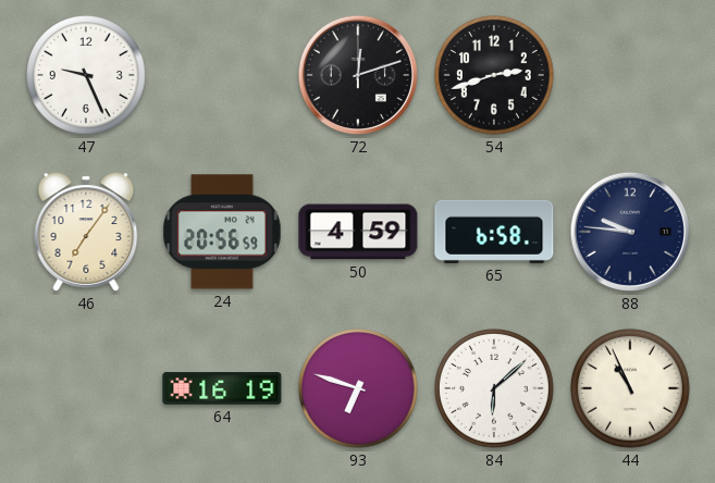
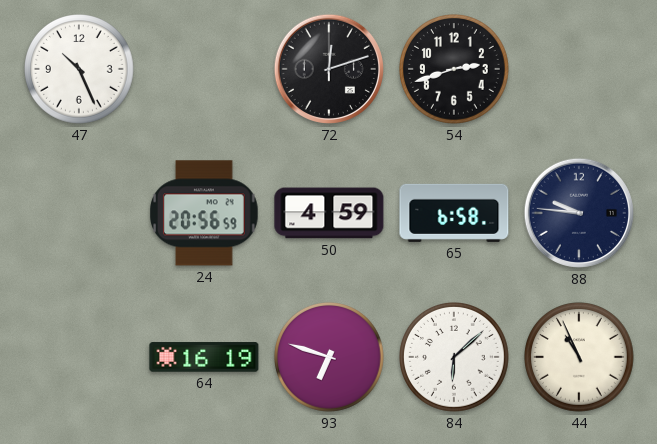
47: 9:26 -> 10:26 (80, 70)
46: 7:06 -> none (86, 232)
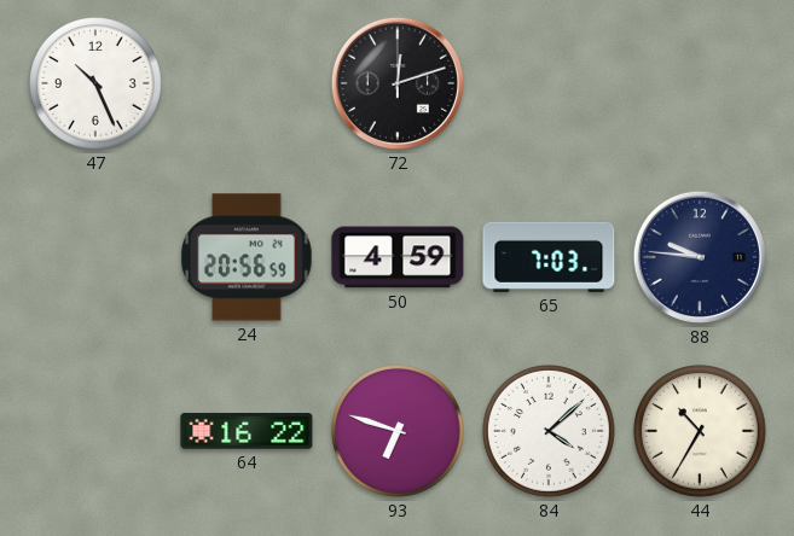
54: 2:42 -> none (455, 70)
65: 6:58 -> 7:03 (549, 257)
64: 16:19 -> 16:22 (247, 431)
84: 6:08 -> 4:08 (550, 432)
44: 10:56 -> 10:35 (701, 432)
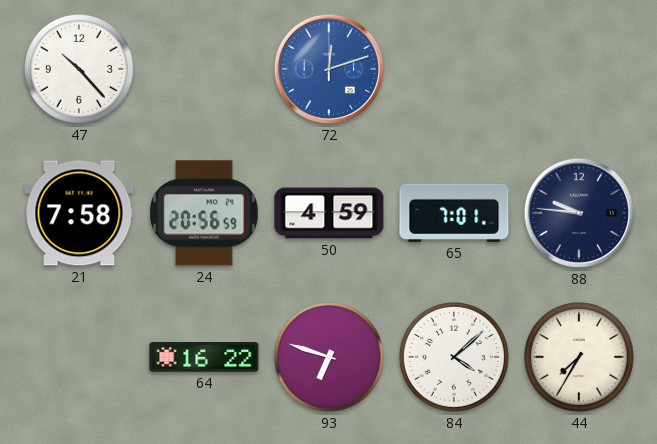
47: 10:26 -> 10:23 (80, 70)
72 dial: black -> blue (329, 69)
21: none -> 7:58 (79, 213)
65: 7:03 -> 7:01 (454, 213)
44: 10:35 -> 7:35 (580, 358)
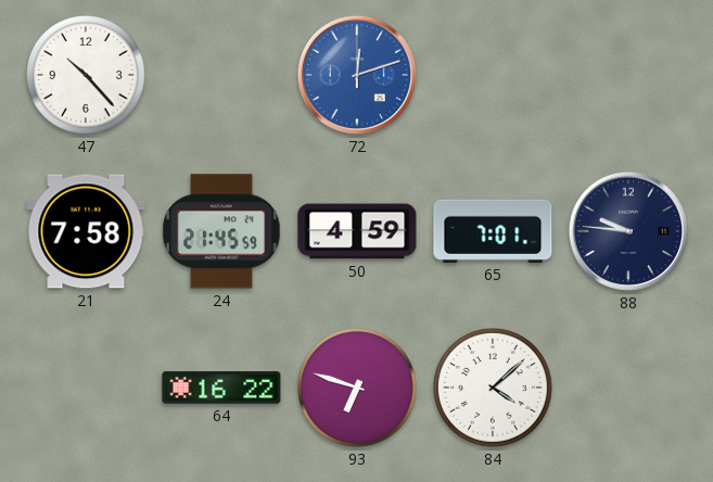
24: 20:56 -> 21:45 (222, 231)
44: 7:35 -> none (580, 358)
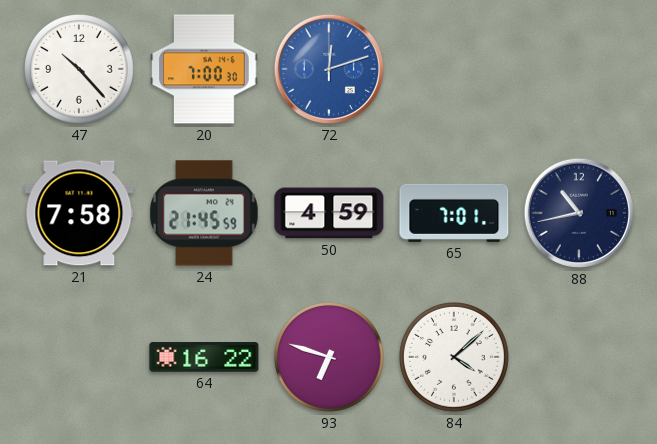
20: none -> 7:00 (204, 69)
88: 9:46 -> 10:43 (579, 213)
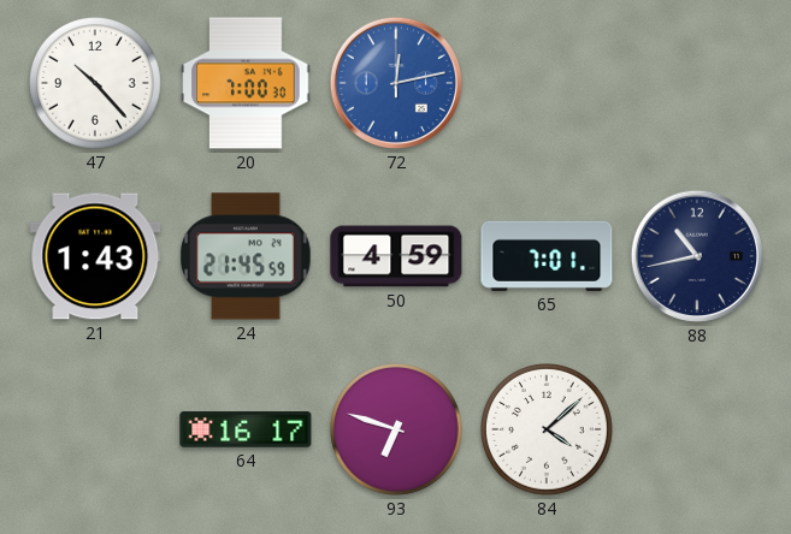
72: 12:12 -> 12:13 (396, 83)
21: 7:58 -> 1:43 (95, 256)
64: 16:22 -> 16:17 (246, 429)
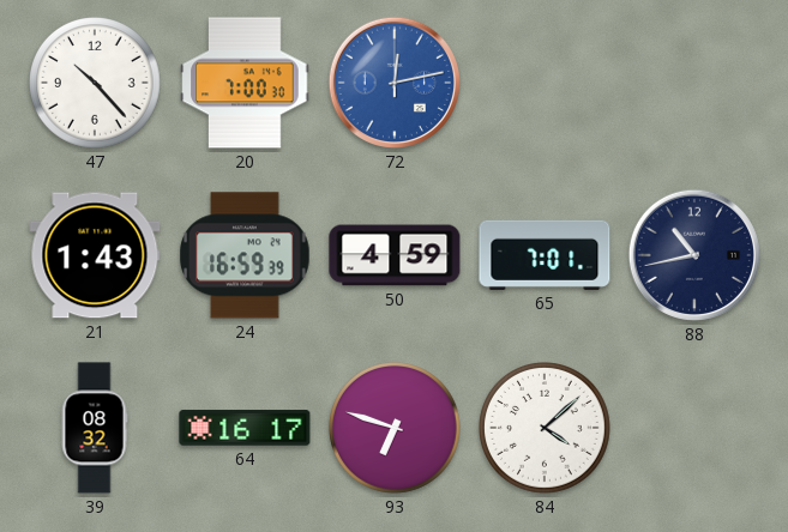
24: 21:45 -> 16:59 (246, 255)
39: none -> 08:32 (95, 428)
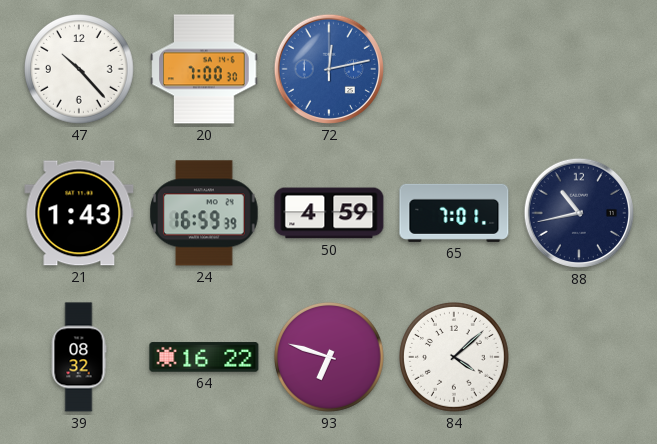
64: 16:17 -> 16:22 (204, 357)
